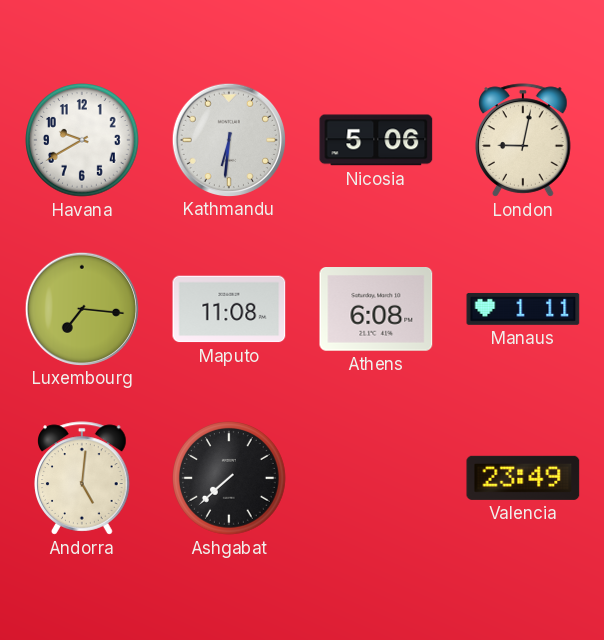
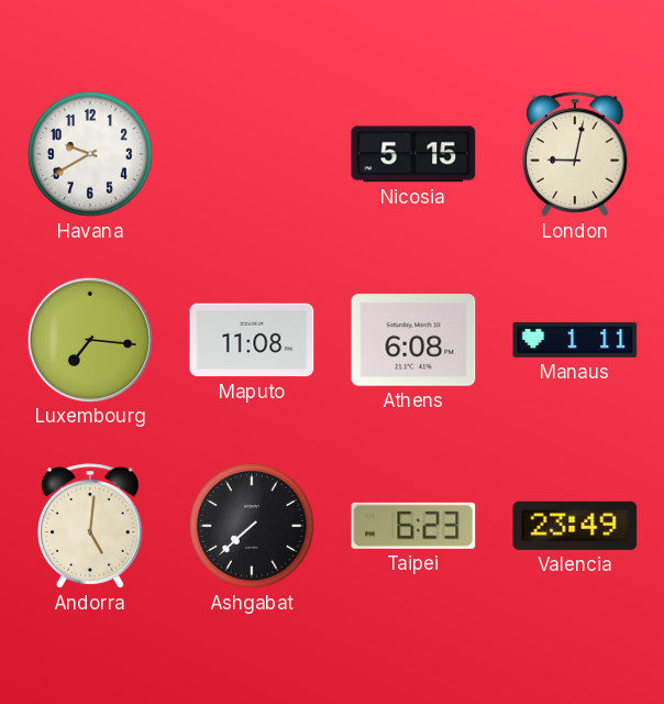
Kathmandu: 6:31 -> none (228, 139)
Nicosia: 5:06 -> 5:15 (413, 154)
Taipei: none -> 6:23 (413, 526)
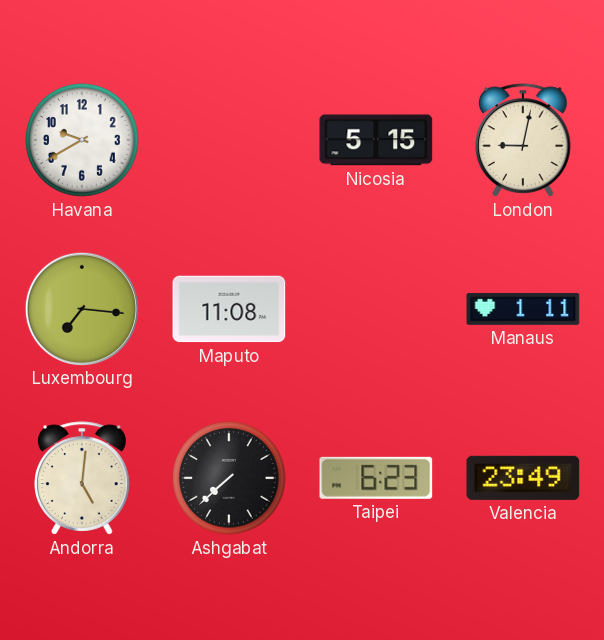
Athens: 6:08 -> none (413, 341)
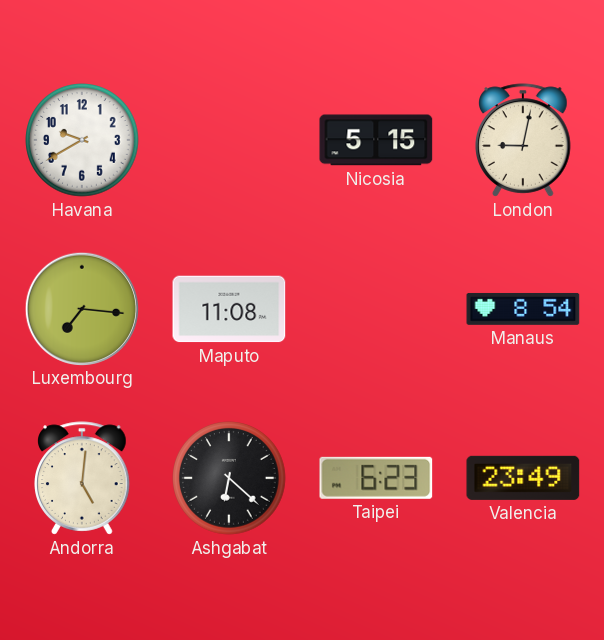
Manaus: 1:11 -> 8:54 (523, 309)
Ashgabat: 7:38 -> 6:22 (229, 478)
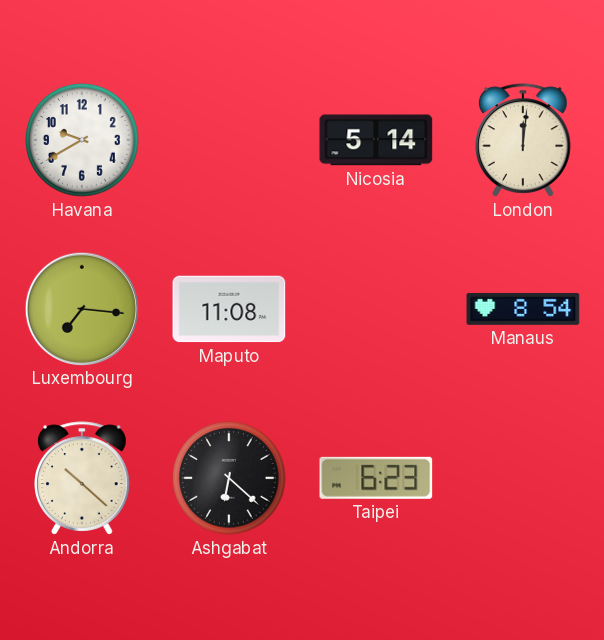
Nicosia: 5:15 -> 5:14 (376, 140)
London: 9:02 -> 12:01 (523, 140)
Andorra: 5:01 -> 10:22 (82, 478)
Valencia: 23:49 -> none (523, 478)
